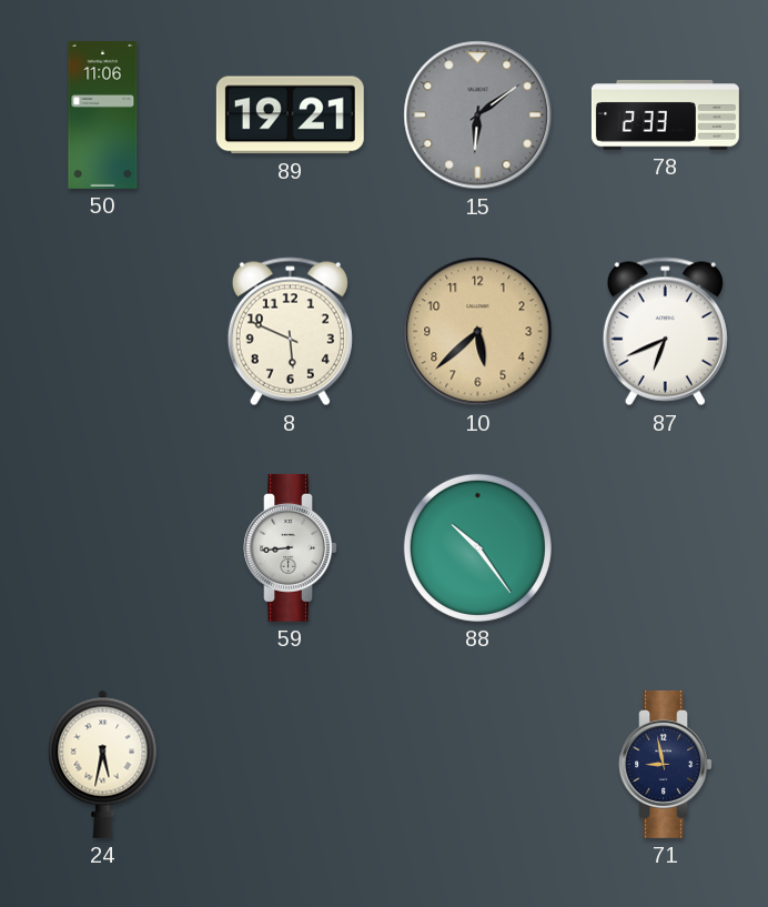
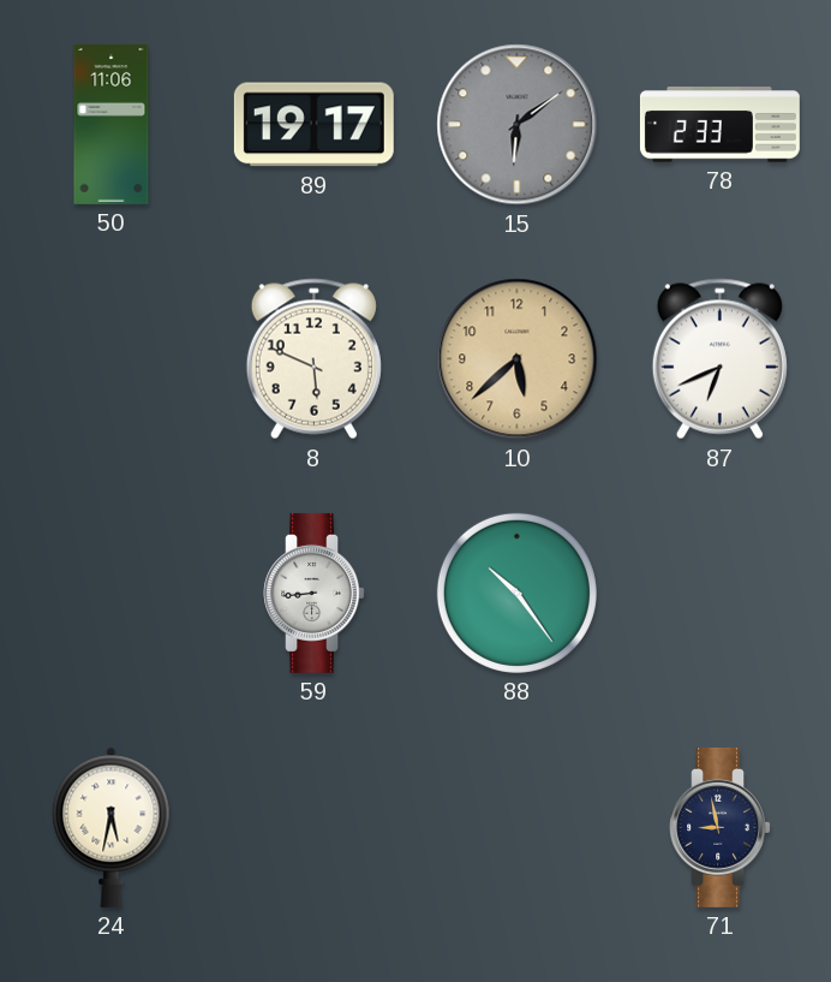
89: 19:21 -> 19:17 (313, 125)
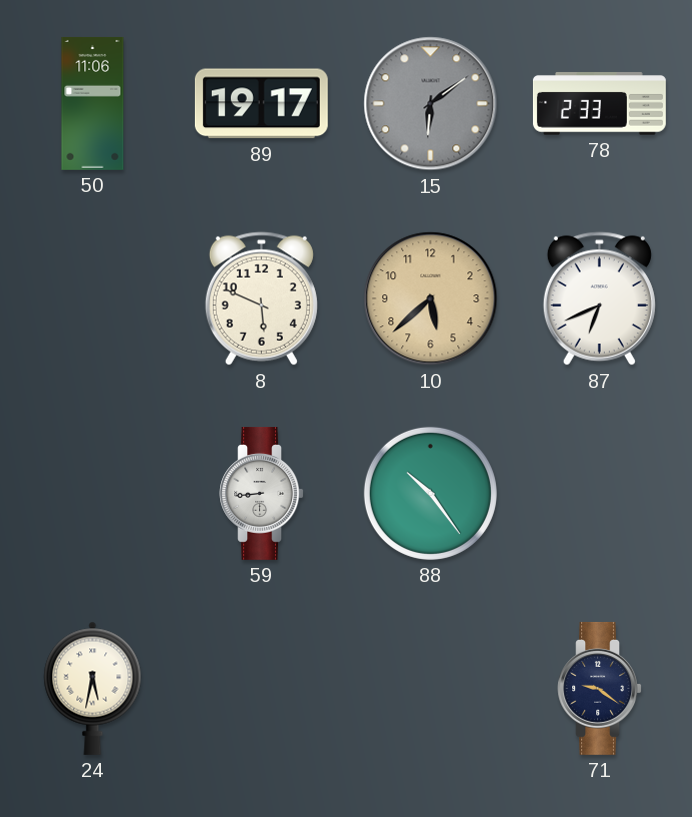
71: 8:58 -> 9:21 (599, 688)
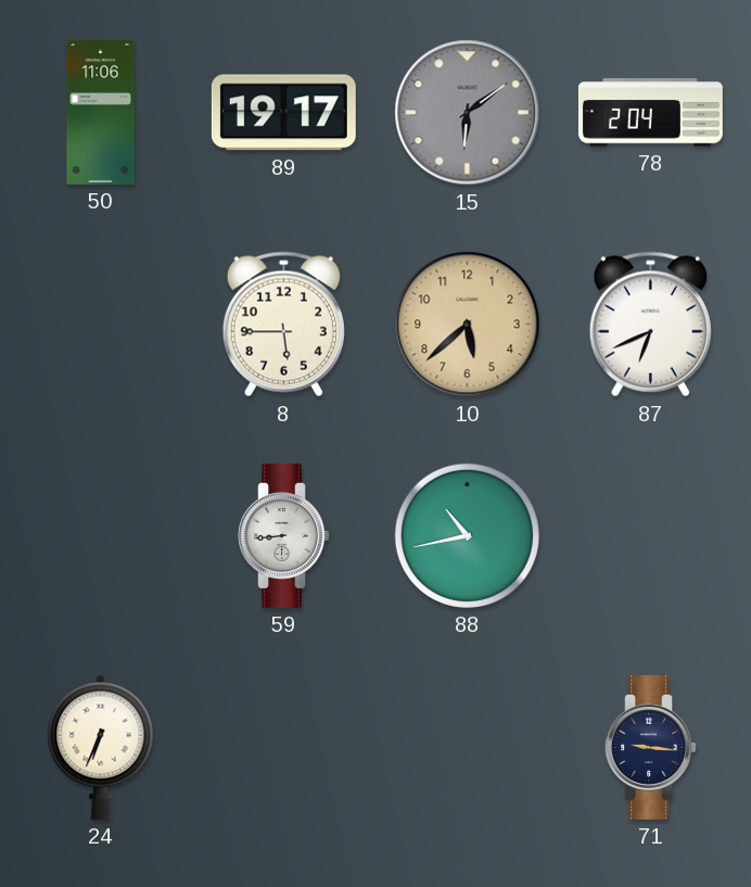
78: 2:33 -> 2:04 (650, 113)
8: 5:49 -> 5:45 (283, 325)
88: 10:24 -> 10:43 (467, 535)
24: 5:32 -> 6:34 (101, 747)
71: 9:21 -> 9:16 (650, 747)
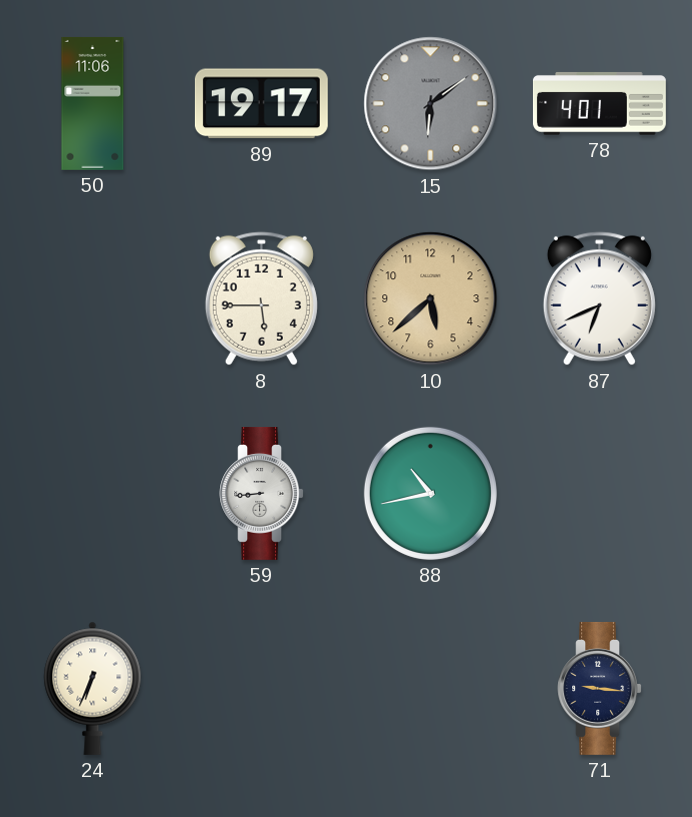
78: 2:04 -> 4:01 (599, 104)
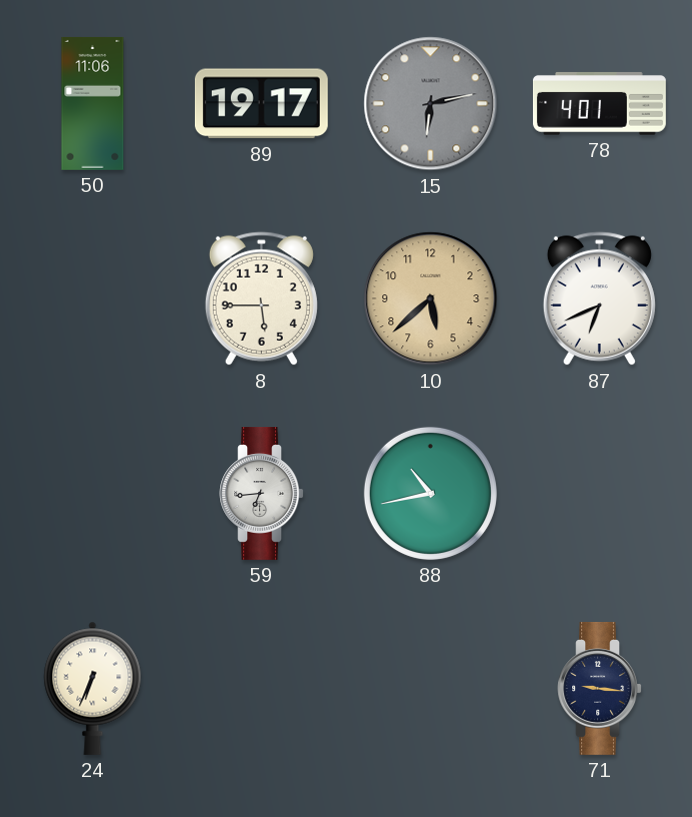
15: 6:09 -> 6:13 (431, 104)
59: 8:44 -> 6:44 (261, 493)
